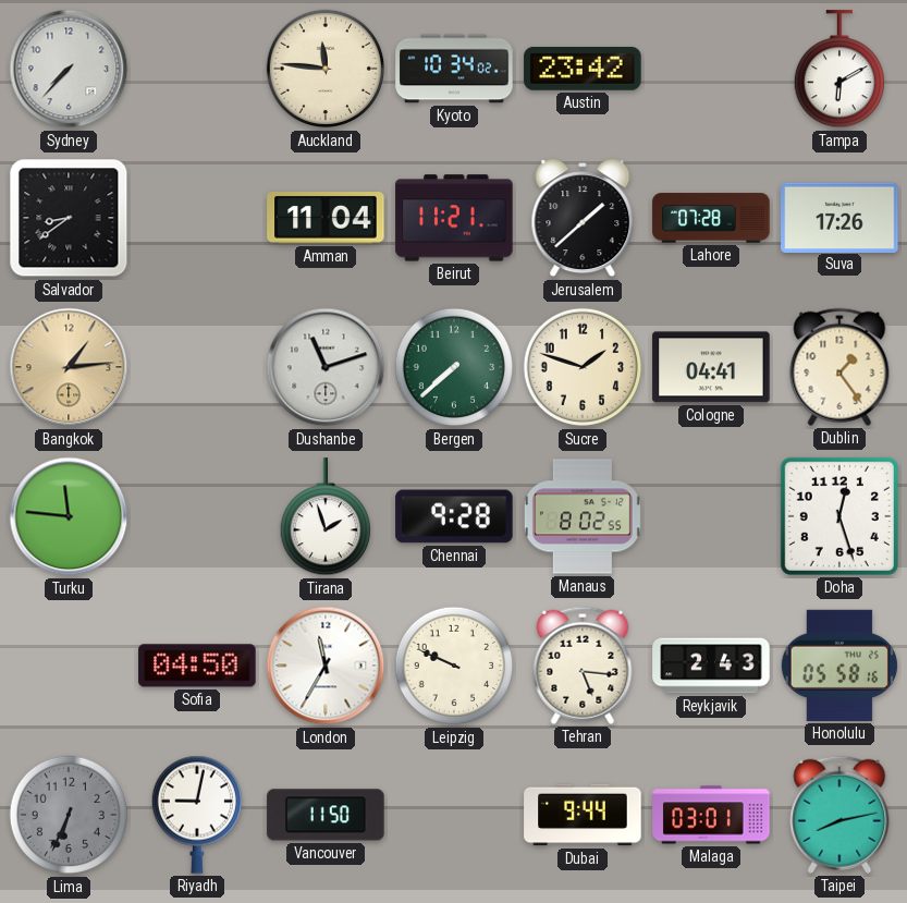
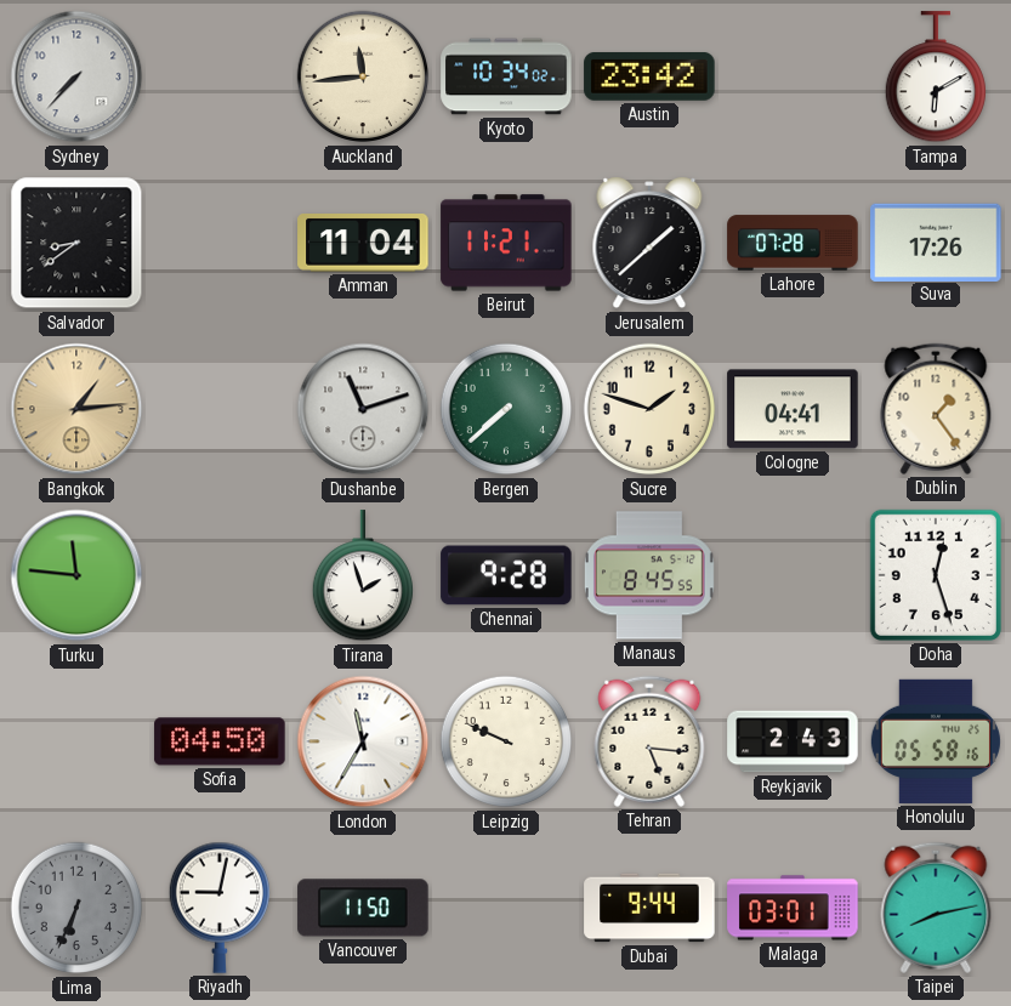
Auckland: 11:46 -> 11:44 (363, 76)
Manaus: 8:02 -> 8:45 (649, 575)
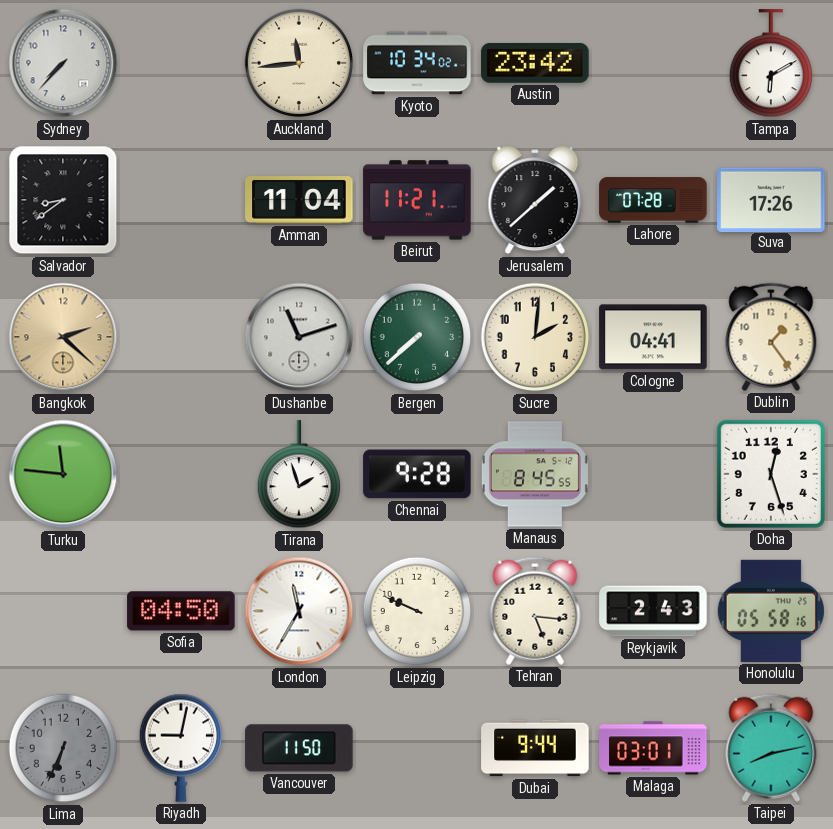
Bangkok: 1:14 -> 2:22 (63, 337)
Sucre: 1:48 -> 2:01 (535, 337)
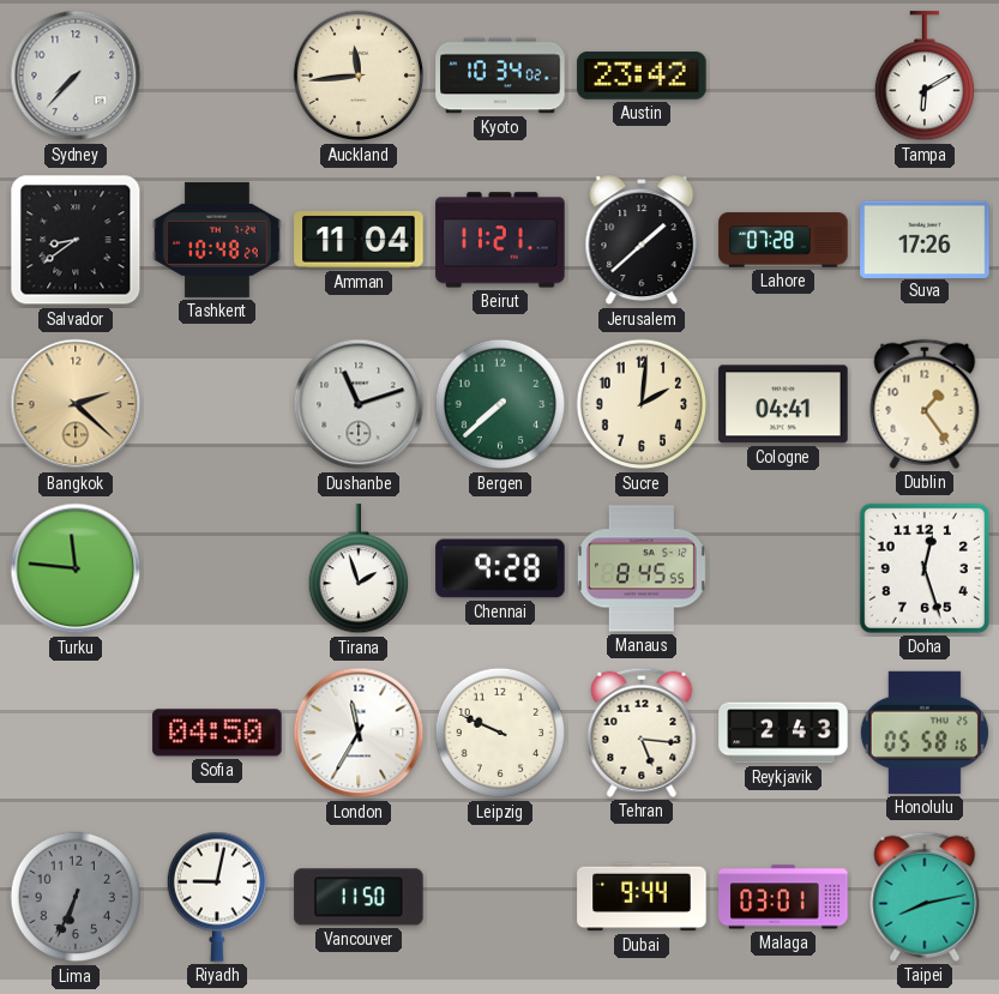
Tashkent: none -> 10:48 (217, 240)
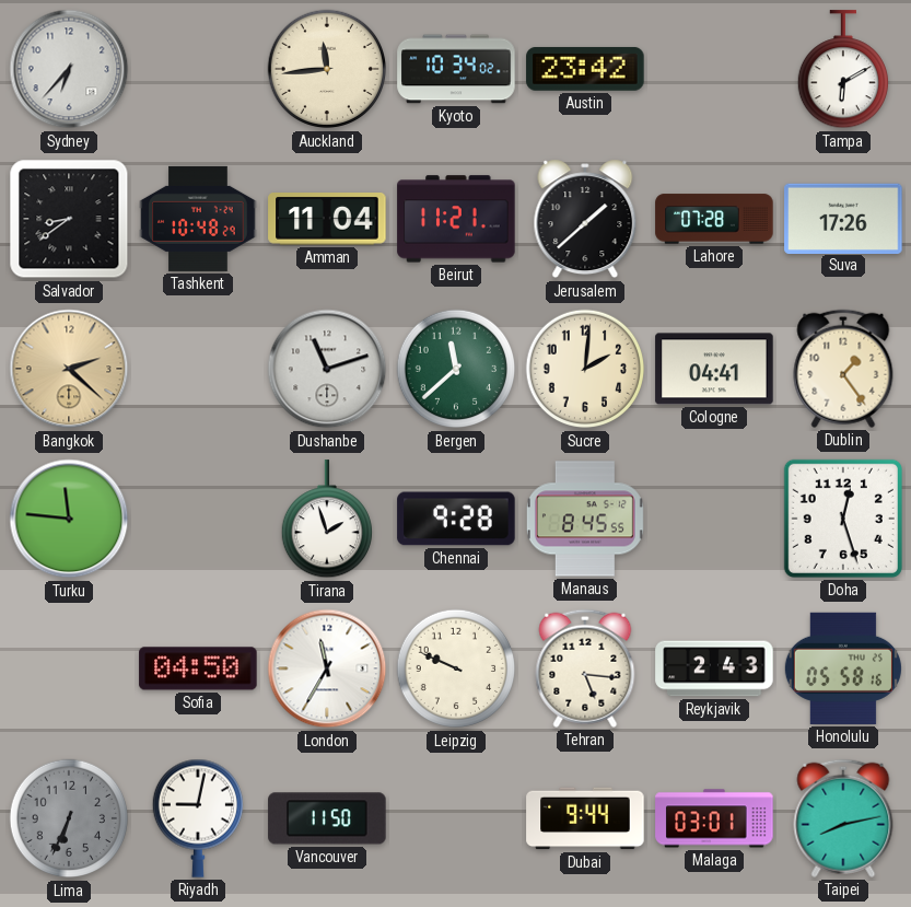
Sydney: 7:37 -> 6:37 (69, 69)
Bergen: 7:38 -> 11:38 (456, 369)
